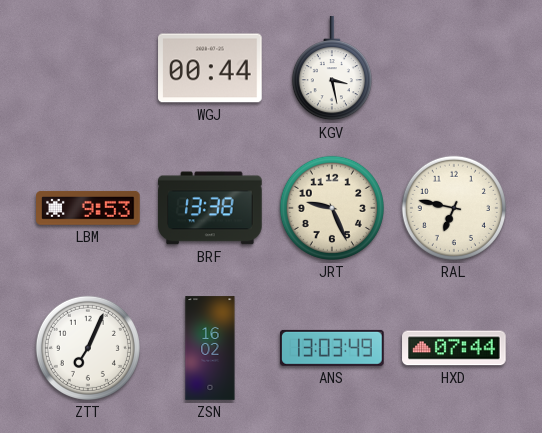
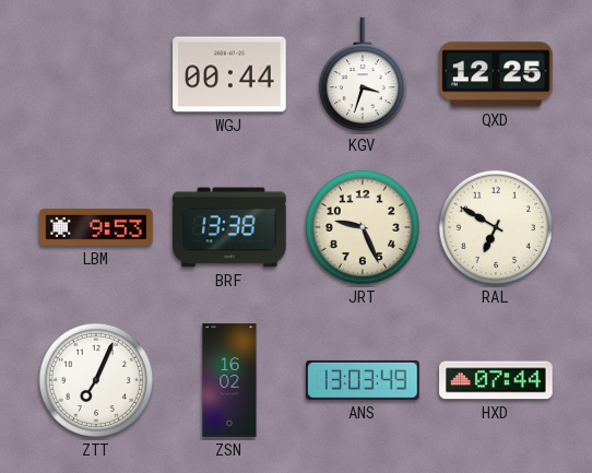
KGV: 3:28 -> 3:33 (363, 75)
QXD: none -> 12:25 (496, 74)
RAL: 6:47 -> 6:50 (496, 227)
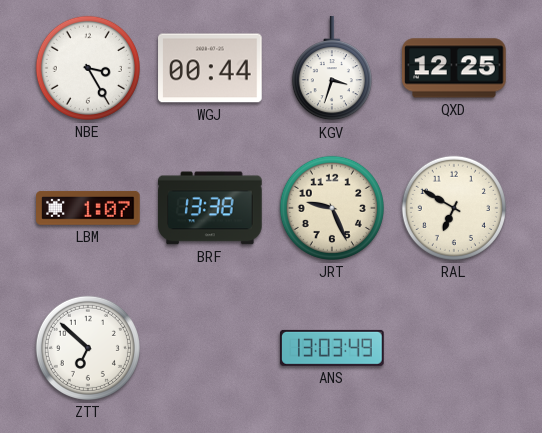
NBE: none -> 3:25 (88, 68)
LBM: 9:53 -> 1:07 (88, 208)
ZTT: 7:04 -> 6:52 (88, 348)
ZSN: 16:02 -> none (229, 380)
HXD: 07:44 -> none (496, 380)
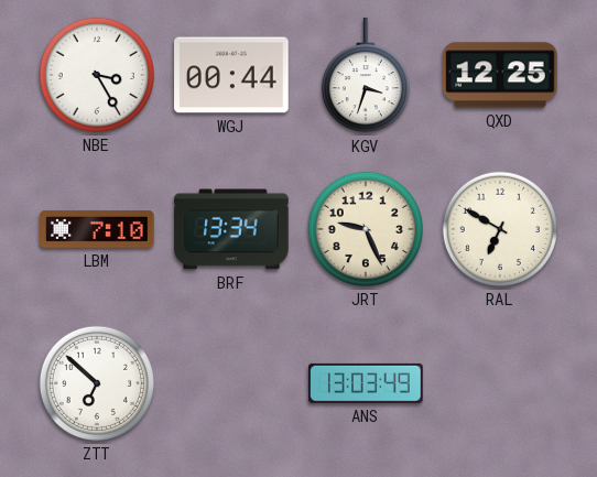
LBM: 1:07 -> 7:10 (97, 229)
BRF: 13:38 -> 13:34 (231, 229)
